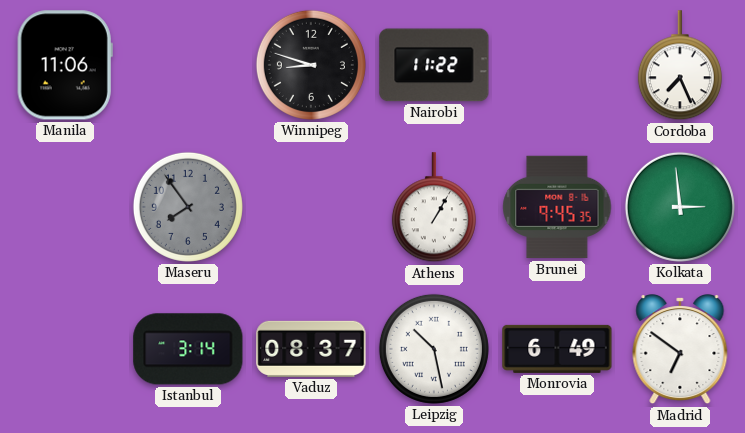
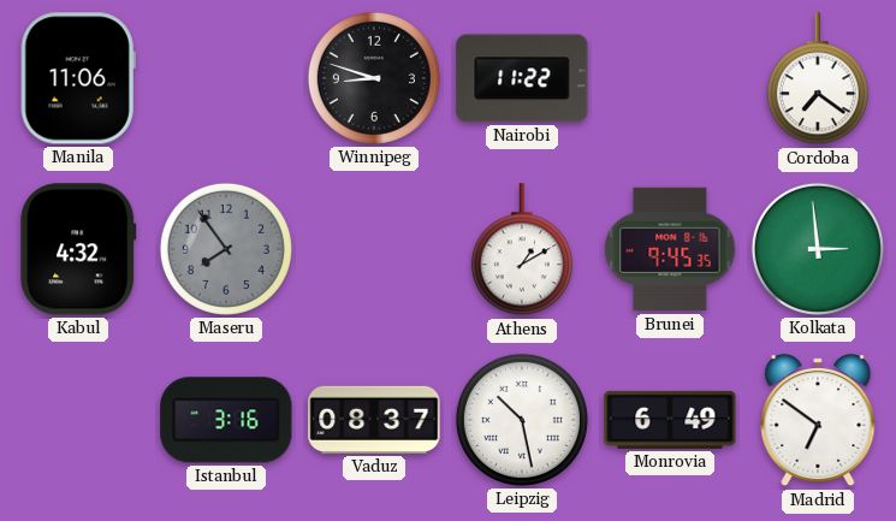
Cordoba: 7:26 -> 7:21 (818, 79)
Kabul: none -> 4:32 (78, 249)
Athens: 1:05 -> 1:10 (522, 250)
Istanbul: 3:14 -> 3:16 (226, 420)
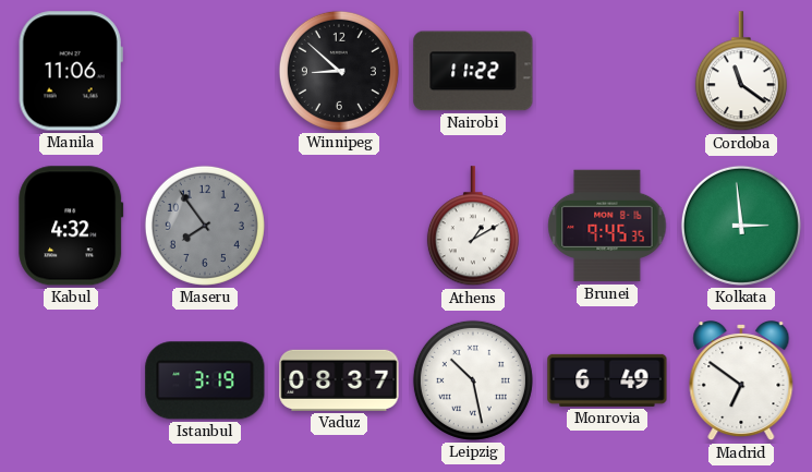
Winnipeg: 8:48 -> 8:52 (339, 71)
Cordoba: 7:21 -> 11:21 (741, 72)
Istanbul: 3:16 -> 3:19 (205, 380)
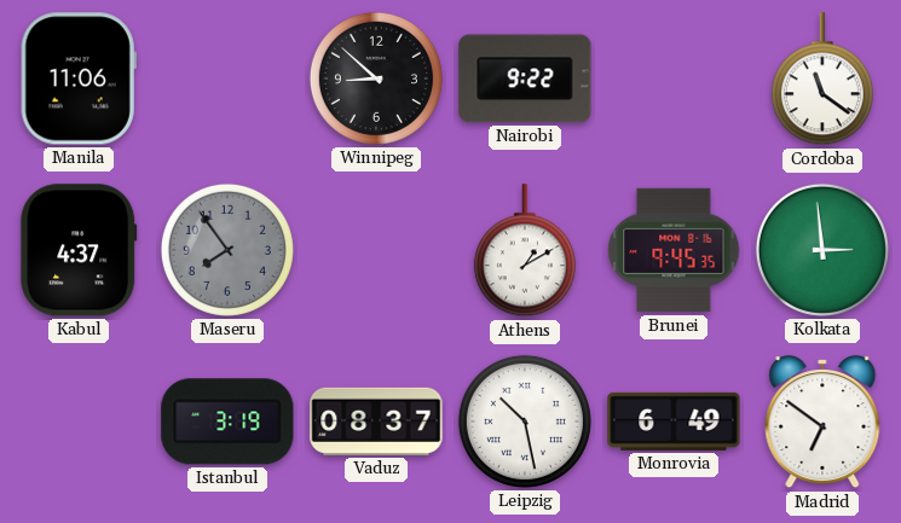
Nairobi: 11:22 -> 9:22 (525, 79)
Kabul: 4:32 -> 4:37 (79, 250)
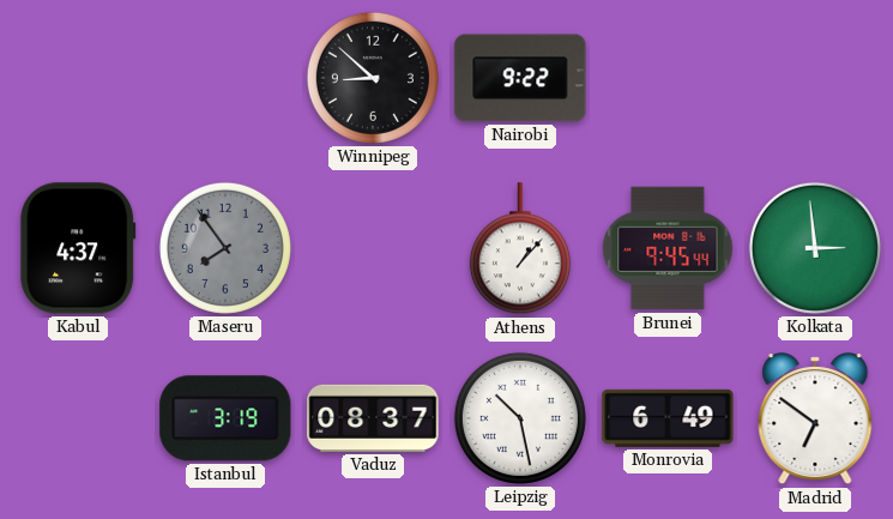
Manila: 11:06 -> none (79, 79)
Cordoba: 11:21 -> none (822, 80)
Athens: 1:10 -> 1:07 (520, 249)
Brunei: 9:45:35 -> 9:45:44 (668, 248)
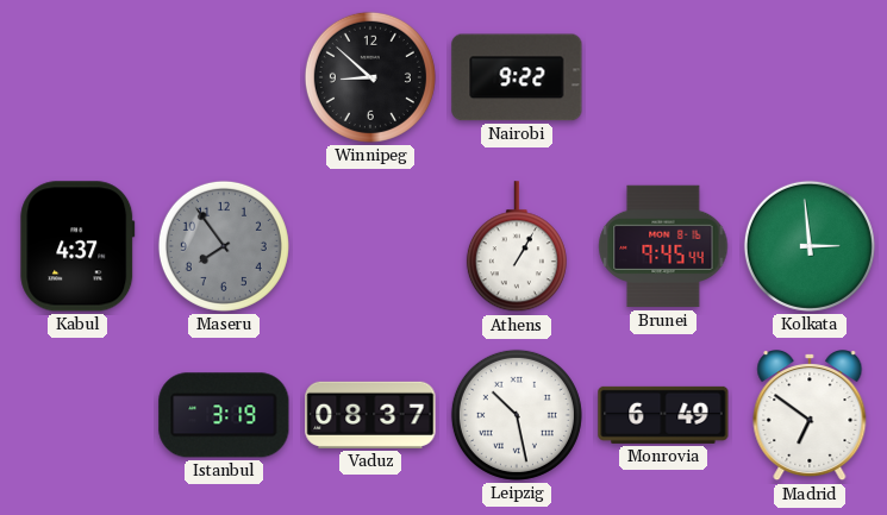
Athens: 1:07 -> 1:05 (517, 247)
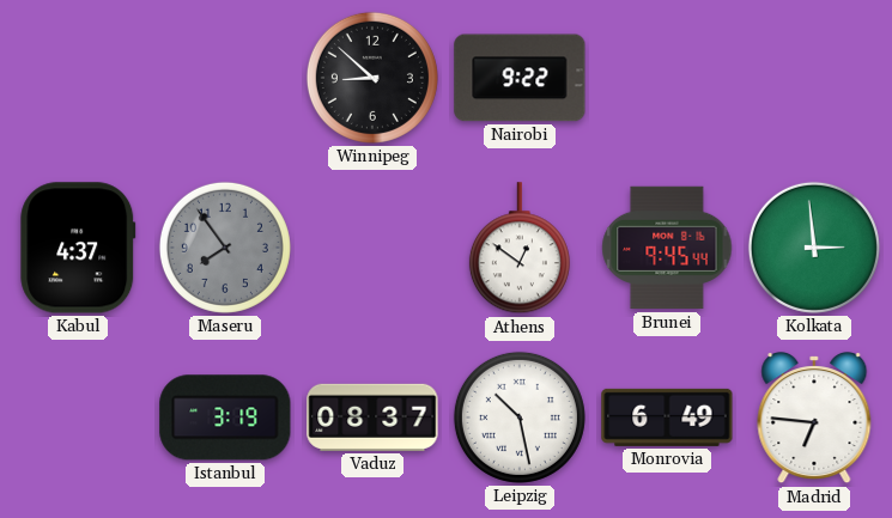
Athens: 1:05 -> 12:51 (520, 249)
Madrid: 6:51 -> 6:46 (814, 419)
